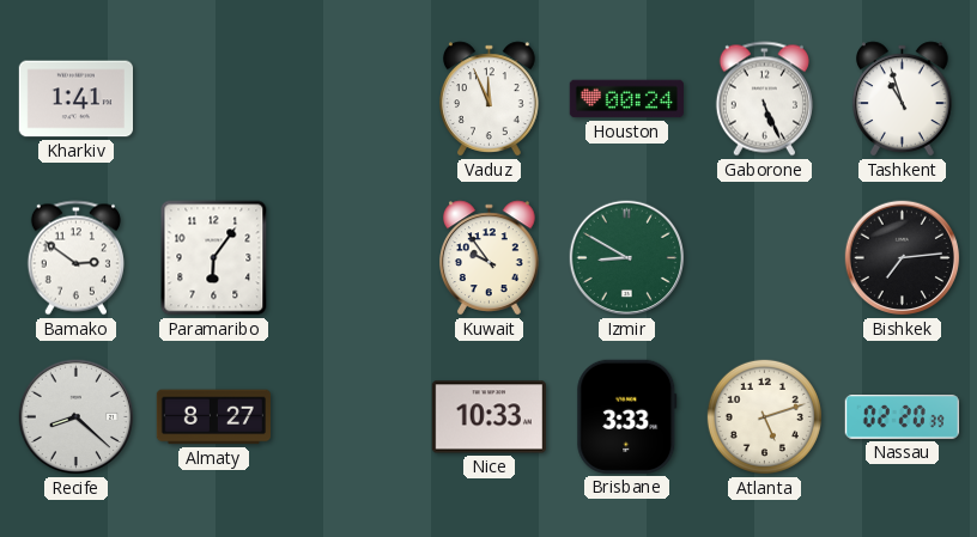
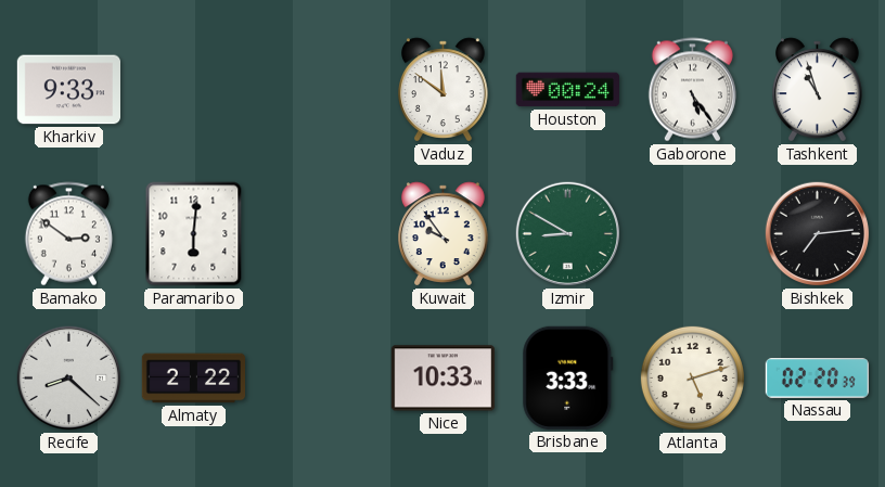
Kharkiv: 1:41 -> 9:33 (68, 90)
Vaduz: 11:56 -> 11:51 (444, 90)
Gaborone: 5:26 -> 5:24 (692, 90)
Paramaribo: 6:06 -> 6:01 (194, 234)
Almaty: 8:27 -> 2:22 (193, 379)
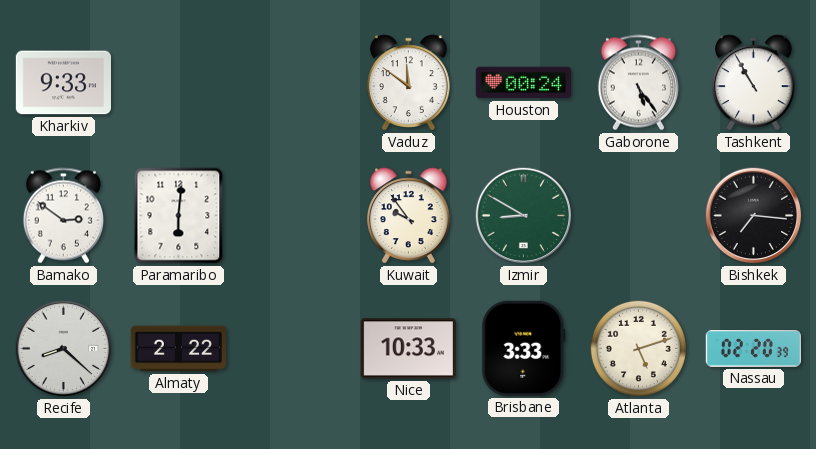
Tashkent: 10:57 -> 10:55 (754, 83)
Bishkek: 7:14 -> 7:16 (754, 216)
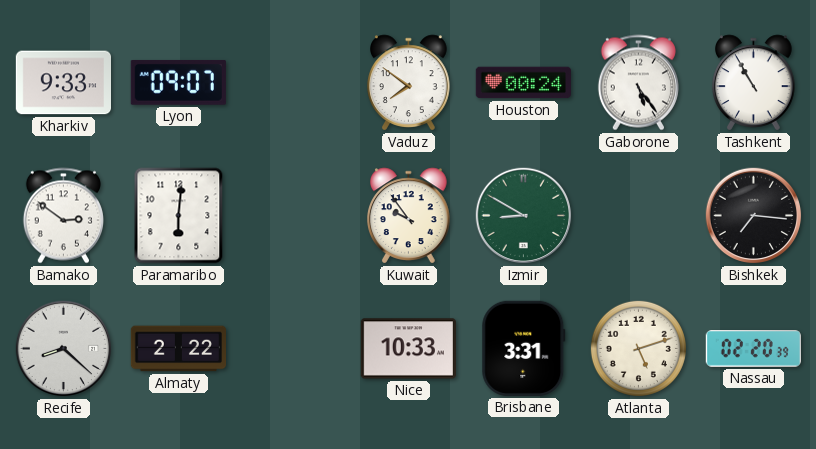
Lyon: none -> 09:07 (178, 82)
Vaduz: 11:51 -> 7:51 (409, 83)
Brisbane: 3:33 -> 3:31 (524, 348)
